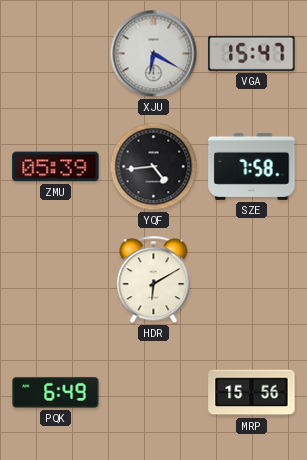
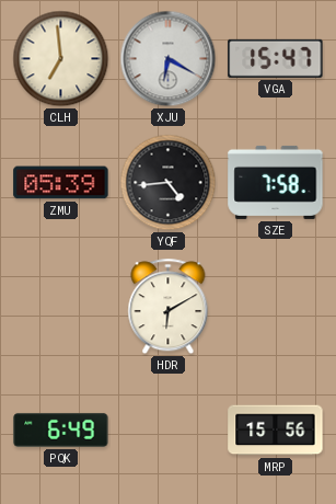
CLH: none -> 6:59 (61, 59)
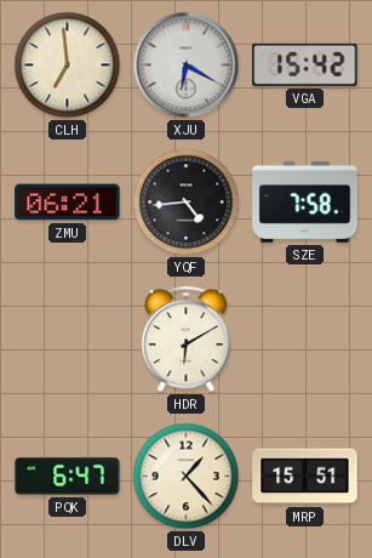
VGA: 15:47 -> 15:42 (305, 64)
ZMU: 05:39 -> 06:21 (68, 203)
PQK: 6:49 -> 6:47 (68, 476)
DLV: none -> 1:23 (187, 477)
MRP: 15:56 -> 15:51 (305, 477)
